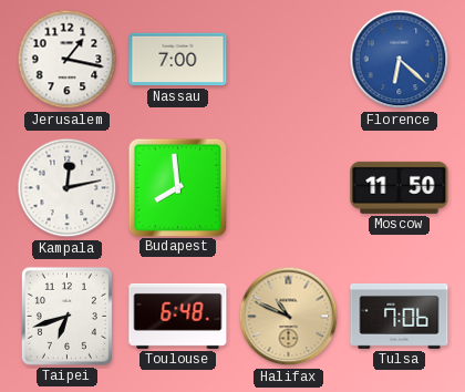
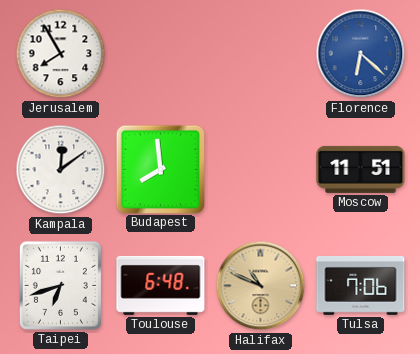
Jerusalem: 1:17 -> 7:55 (61, 54)
Nassau: 7:00 -> none (178, 60)
Kampala: 12:13 -> 12:09 (61, 170)
Moscow: 11:50 -> 11:51 (361, 169)
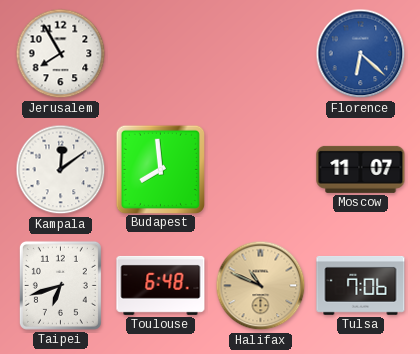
Moscow: 11:51 -> 11:07 (361, 169)
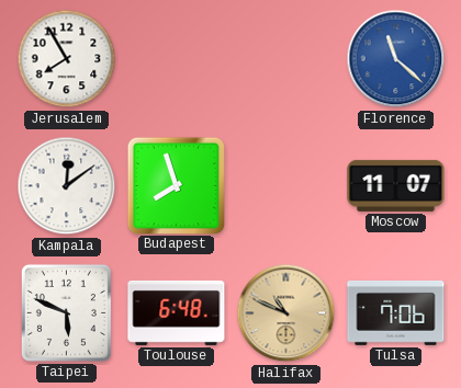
Florence: 6:22 -> 11:22 (396, 59)
Budapest: 7:59 -> 7:57 (176, 185)
Taipei: 6:42 -> 5:49 (66, 312)
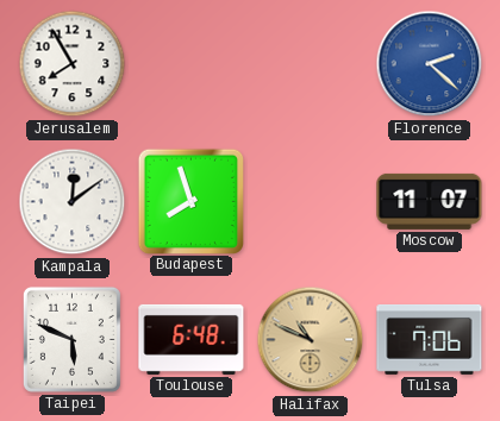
Florence: 11:22 -> 2:22 (430, 64)
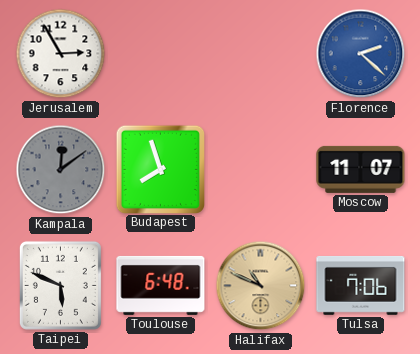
Jerusalem: 7:55 -> 2:55 (61, 54)
Kampala dial: white -> grey (61, 170)
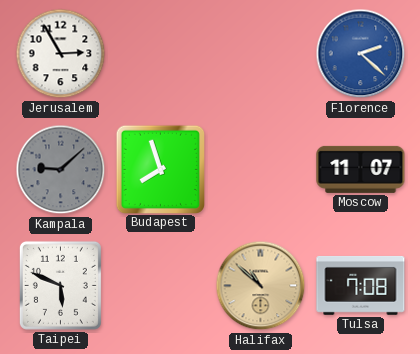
Kampala: 12:09 -> 9:08 (61, 170)
Toulouse: 6:48 -> none (161, 285)
Halifax: 10:49 -> 10:52 (261, 286)
Tulsa: 7:06 -> 7:08 (361, 285)
